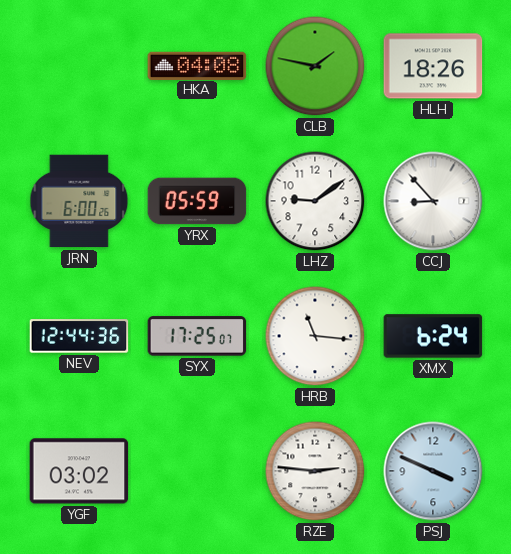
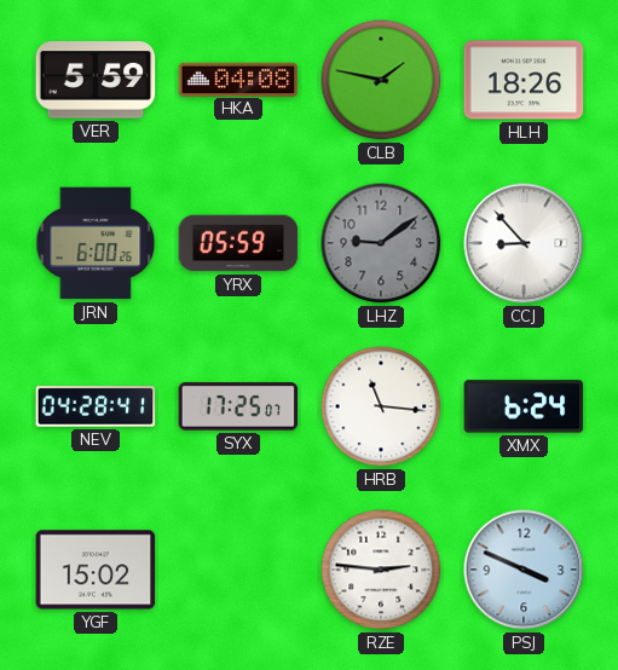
VER: none -> 5:59 (96, 80)
LHZ dial: white -> grey (381, 243)
NEV: 12:44 -> 04:28 (96, 406)
YGF: 03:02 -> 15:02 (96, 570)
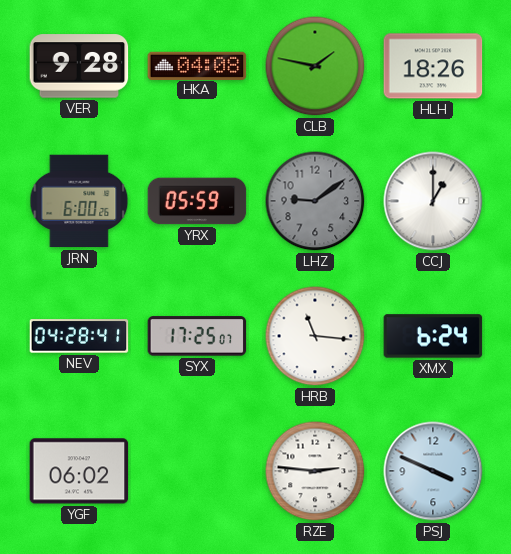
VER: 5:59 -> 9:28 (79, 66)
CCJ: 8:53 -> 1:00 (433, 201)
YGF: 15:02 -> 06:02 (79, 471)
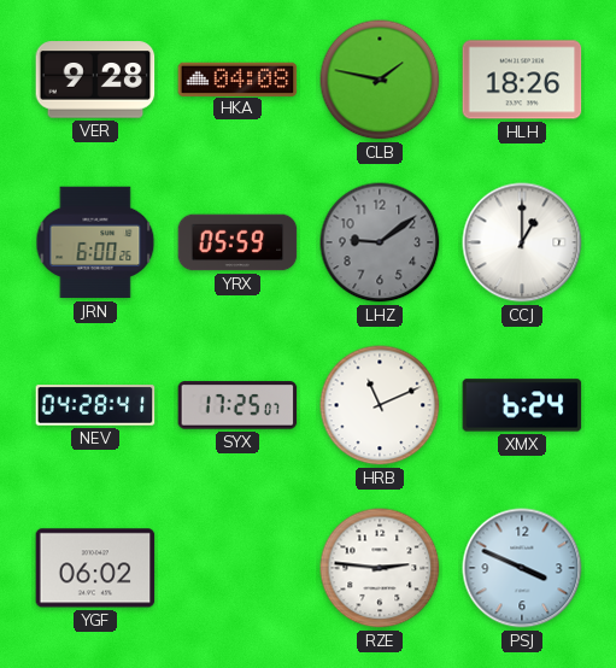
HRB: 11:16 -> 11:11 (380, 405)
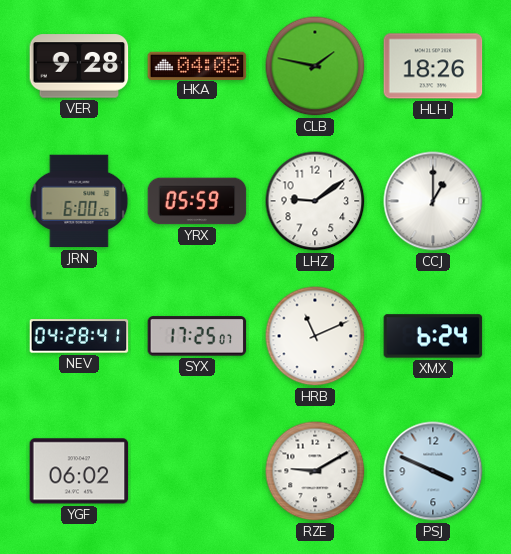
LHZ dial: grey -> white (315, 201)
RZE: 2:46 -> 9:10 (315, 471)
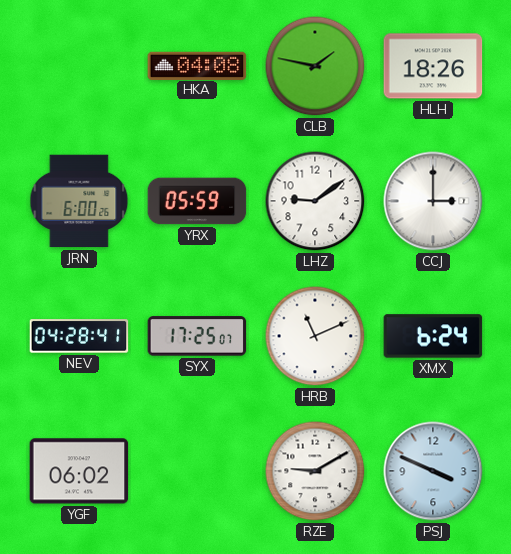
VER: 9:28 -> none (79, 66)
CCJ: 1:00 -> 3:00 (433, 201)
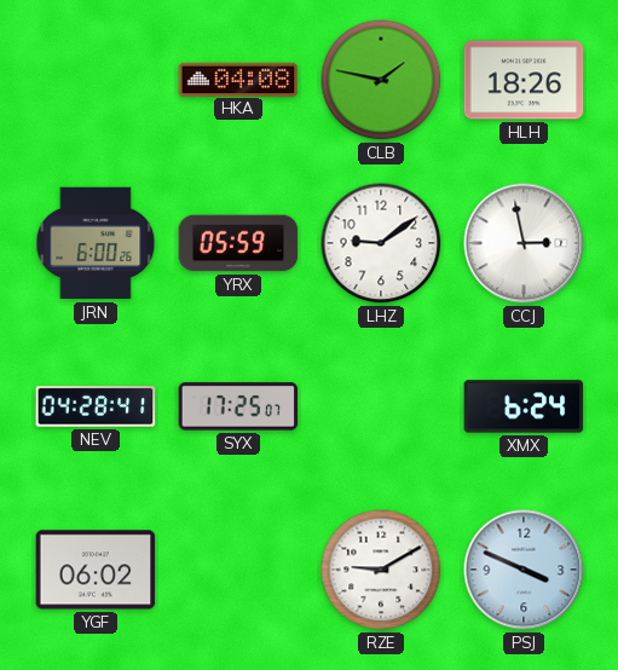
CCJ: 3:00 -> 2:58 (524, 243)
HRB: 11:11 -> none (315, 336)
